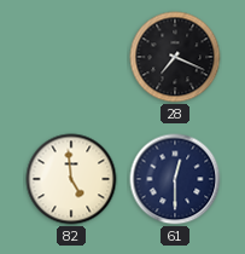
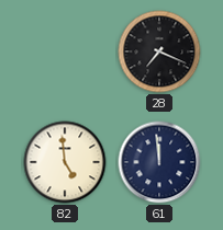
61: 12:30 -> 11:59 (159, 162)
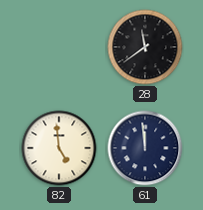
28: 7:19 -> 11:39 (145, 47)
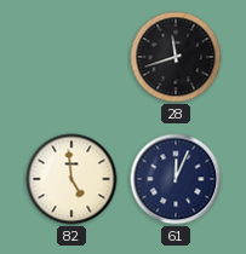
28: 11:39 -> 11:42 (176, 57)
61: 11:59 -> 12:04 (176, 179)
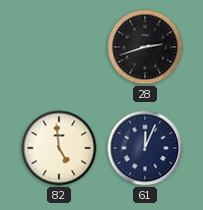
28: 11:42 -> 2:42 (145, 47)
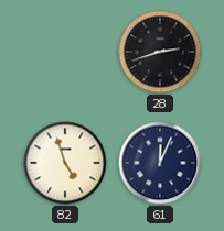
82: 4:59 -> 4:57 (65, 163)
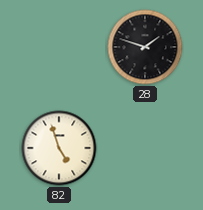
28: 2:42 -> 1:48 (145, 47)
61: 12:04 -> none (160, 163)
